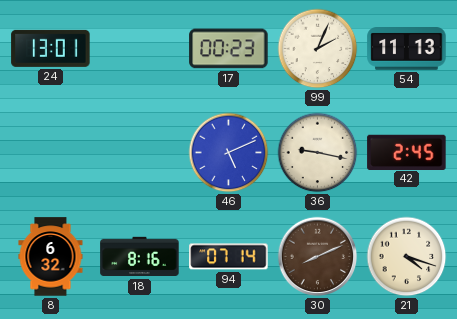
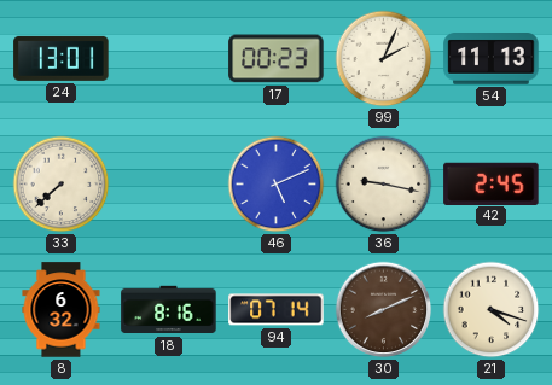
33: none -> 7:38 (62, 185)
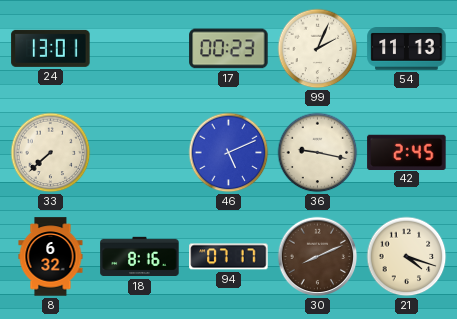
94: 07:14 -> 07:17 (229, 257)
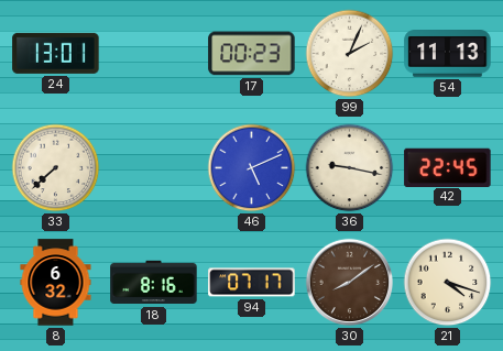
42: 2:45 -> 22:45 (448, 167)
30: 8:11 -> 8:09 (350, 283)
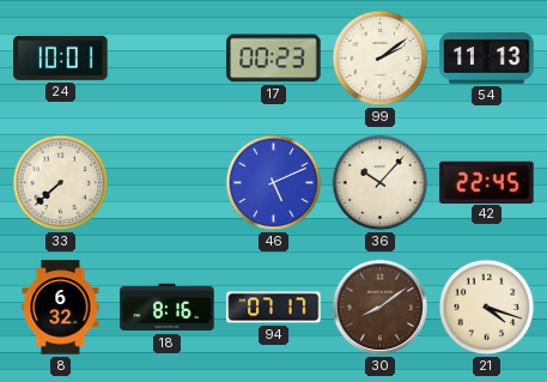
24: 13:01 -> 10:01 (61, 57)
99: 2:04 -> 2:09 (381, 59)
36: 9:17 -> 10:07 (381, 183)
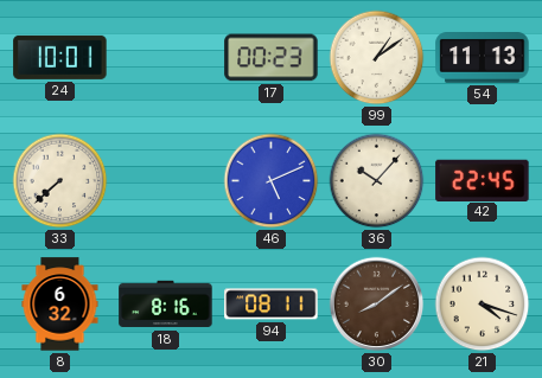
99: 2:09 -> 1:09 (377, 58)
94: 07:17 -> 08:11 (272, 305)
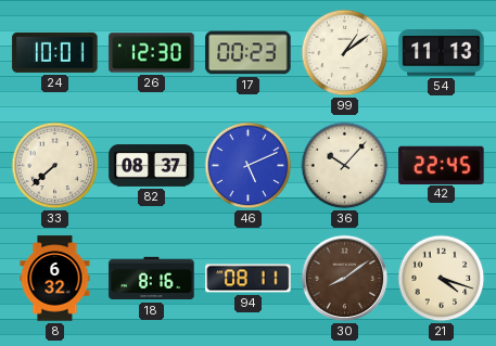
26: none -> 12:30 (152, 53)
82: none -> 08:37 (152, 166)
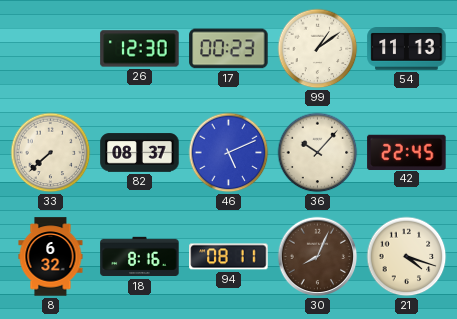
24: 10:01 -> none (55, 52)
30: 8:09 -> 8:04 (318, 257)
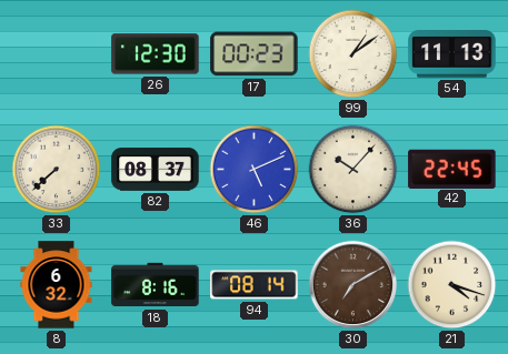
94: 08:11 -> 08:14 (255, 285)
30: 8:04 -> 7:10 (353, 285)
